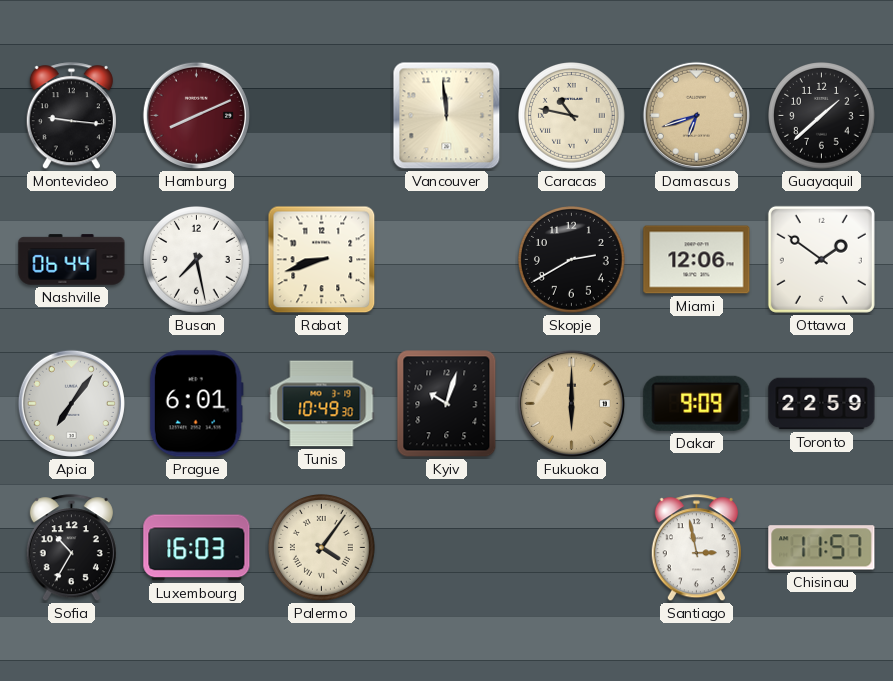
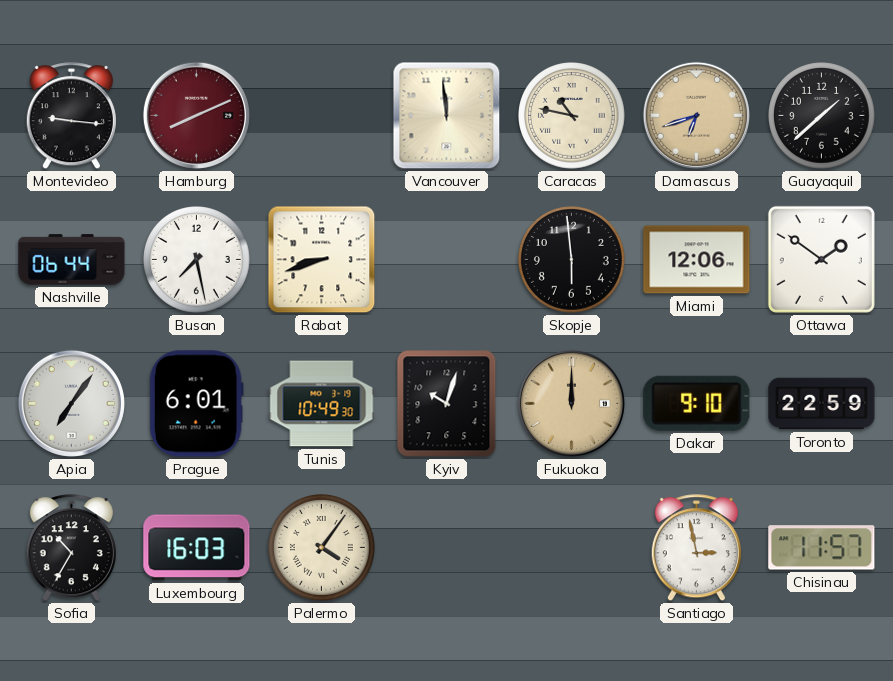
Skopje: 2:40 -> 5:59 (572, 260)
Fukuoka: 6:00 -> 12:00 (571, 403)
Dakar: 9:09 -> 9:10 (697, 403)
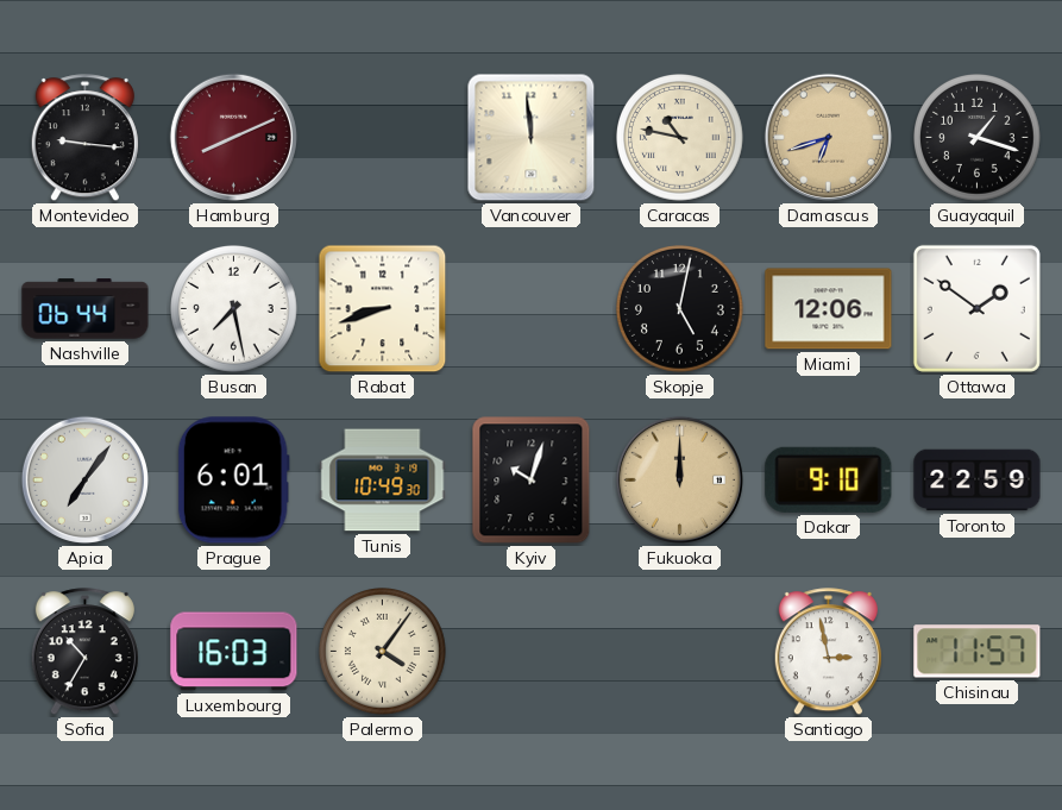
Guayaquil: 1:38 -> 1:18 (978, 138)
Skopje: 5:59 -> 5:02 (680, 309)
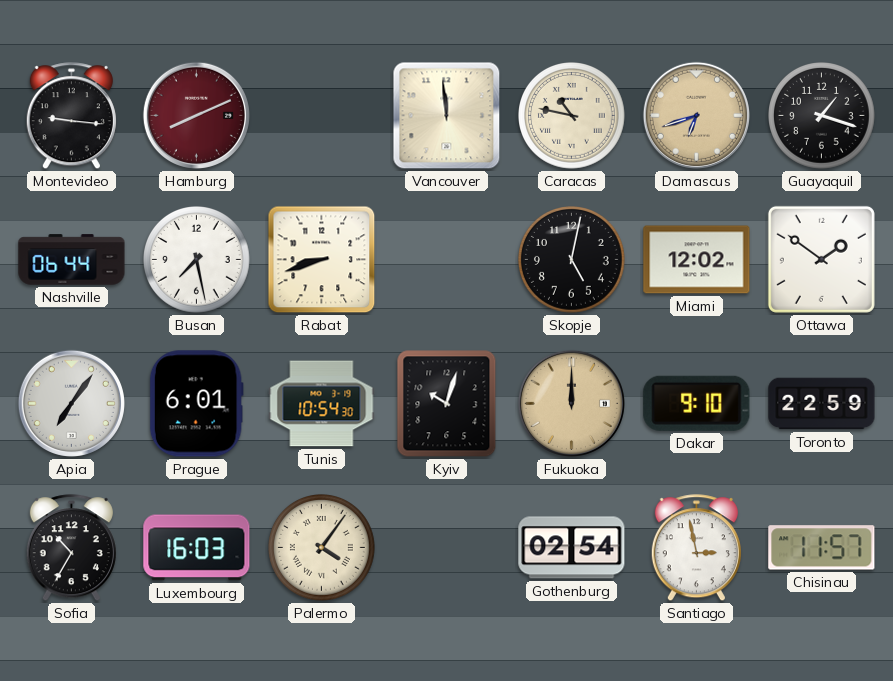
Miami: 12:06 -> 12:02 (697, 260)
Tunis: 10:49 -> 10:54 (322, 404)
Gothenburg: none -> 02:54 (572, 548)
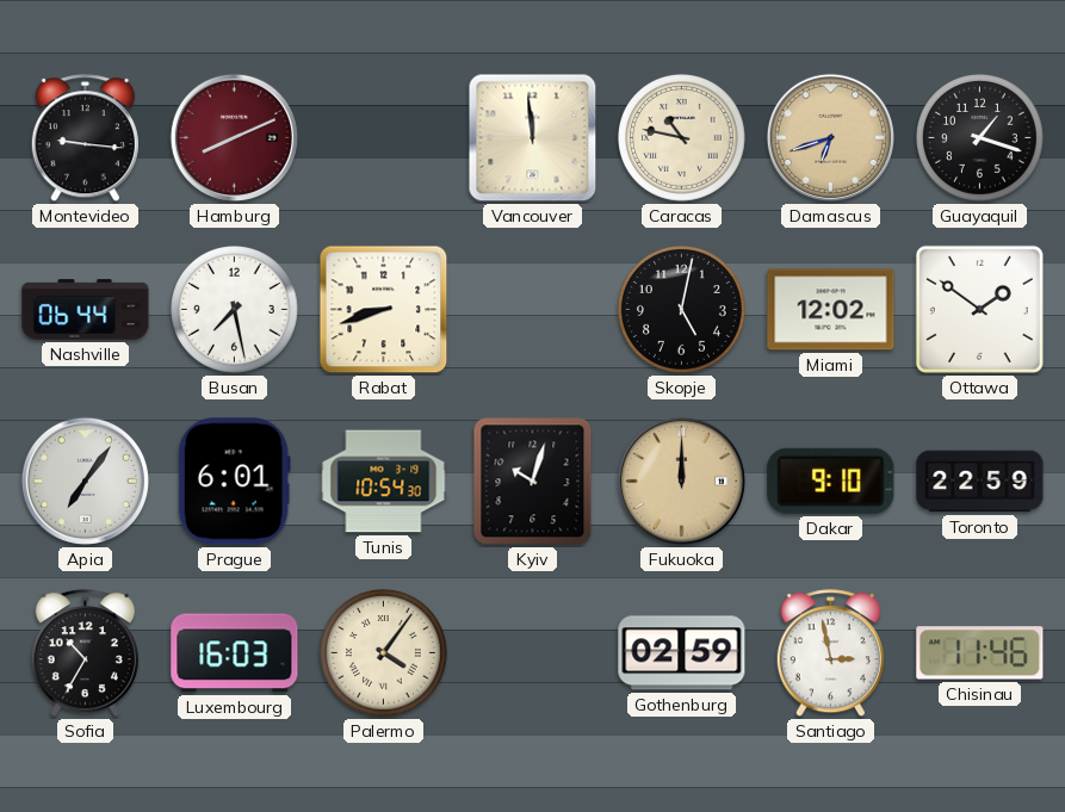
Gothenburg: 02:54 -> 02:59 (682, 653)
Chisinau: 11:57 -> 11:46 (980, 653)
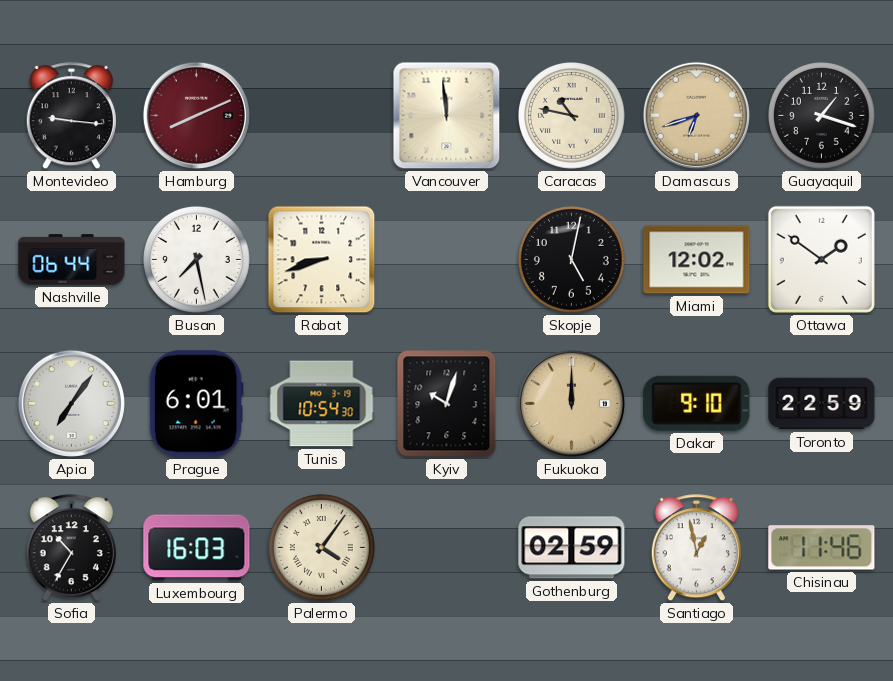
Santiago: 2:58 -> 12:58 (696, 548)
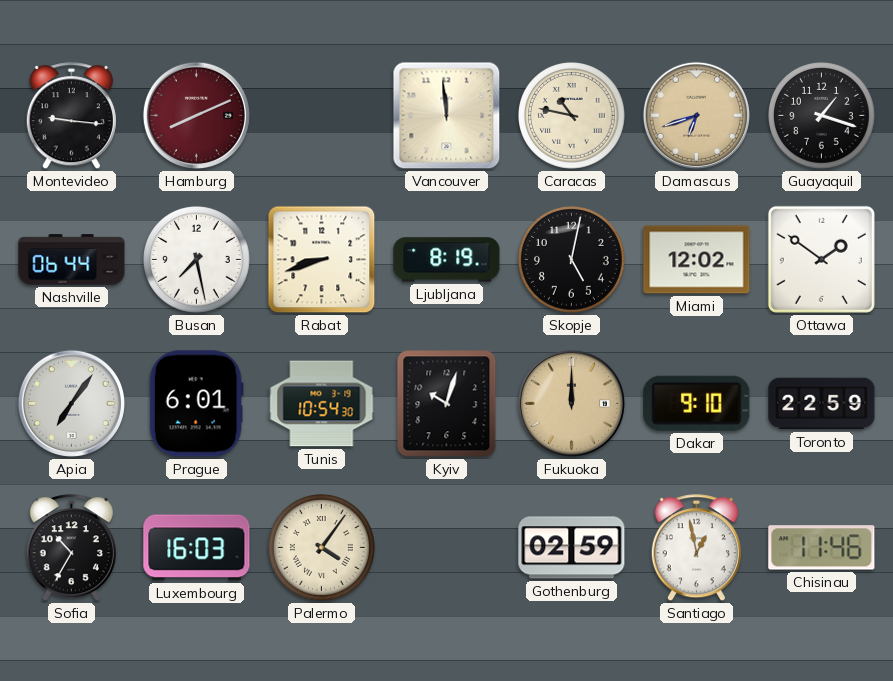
Ljubljana: none -> 8:19 (447, 260)
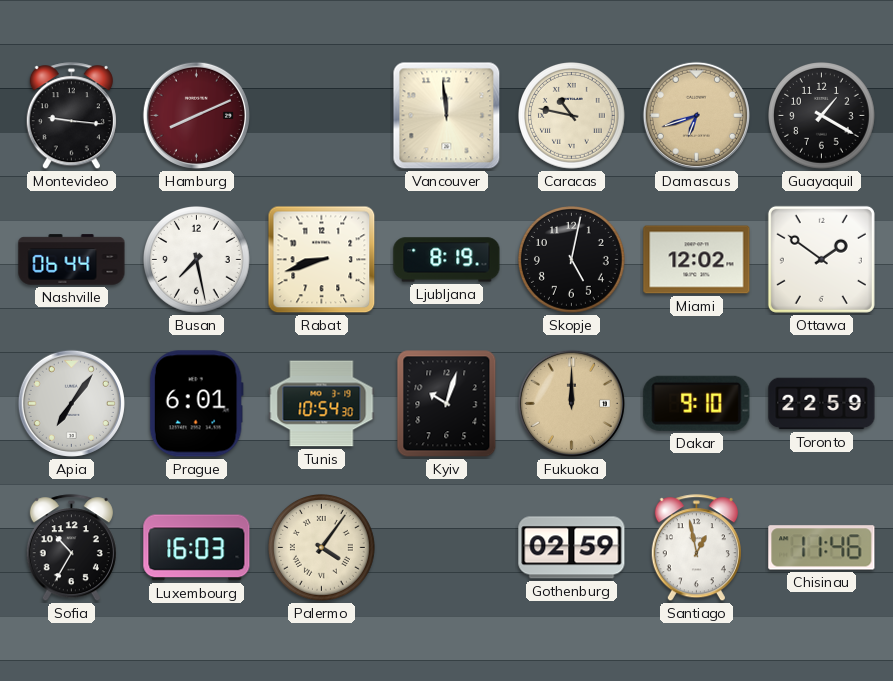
Guayaquil: 1:18 -> 1:20 (822, 116)
